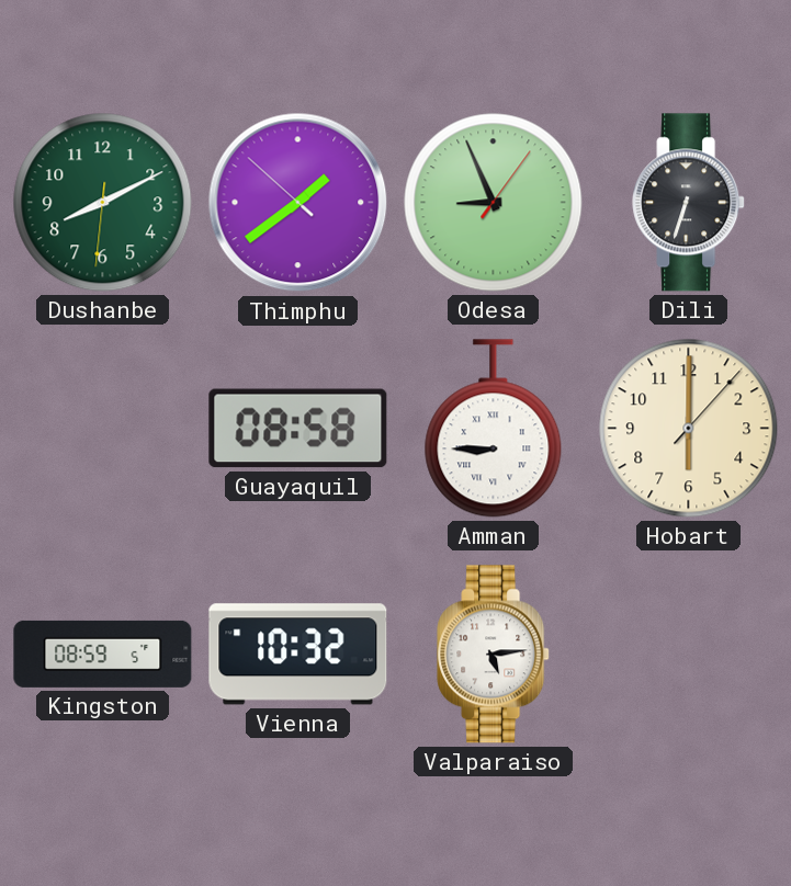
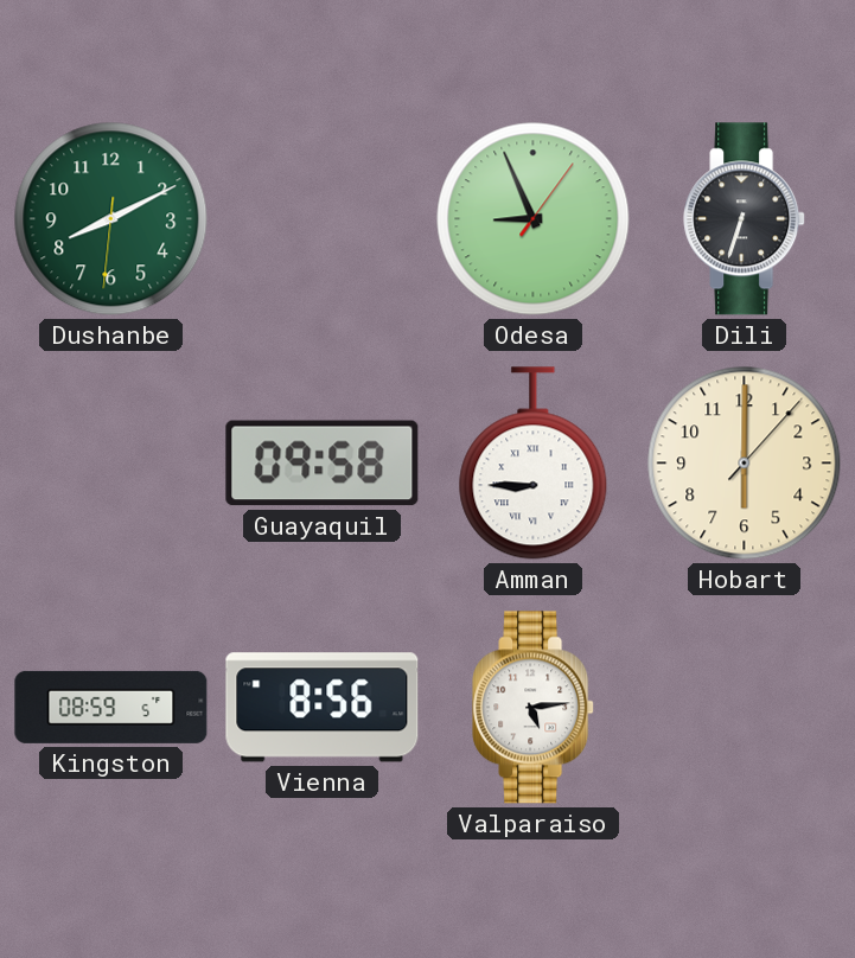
Thimphu: 1:38 -> none (298, 203)
Guayaquil: 08:58 -> 09:58 (323, 464)
Vienna: 10:32 -> 8:56 (323, 708)
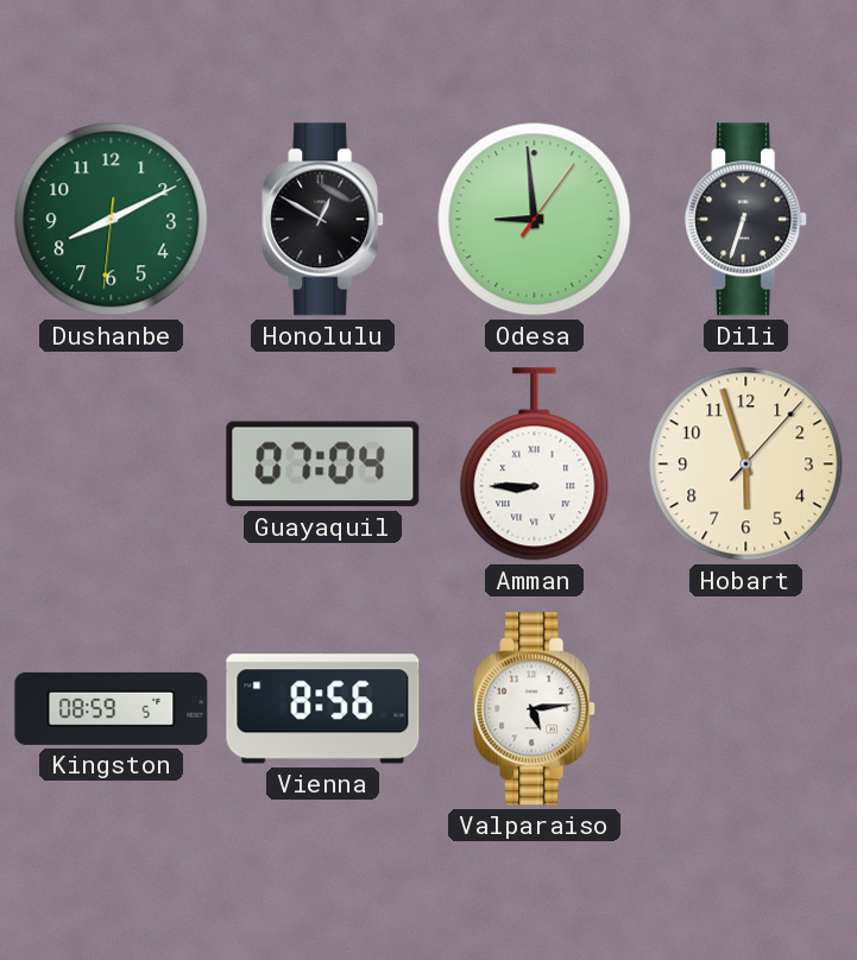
Honolulu: none -> 12:50 (323, 220)
Odesa: 8:56 -> 8:59 (535, 220)
Guayaquil: 09:58 -> 07:04 (323, 465)
Hobart: 6:00 -> 5:57 (746, 465)
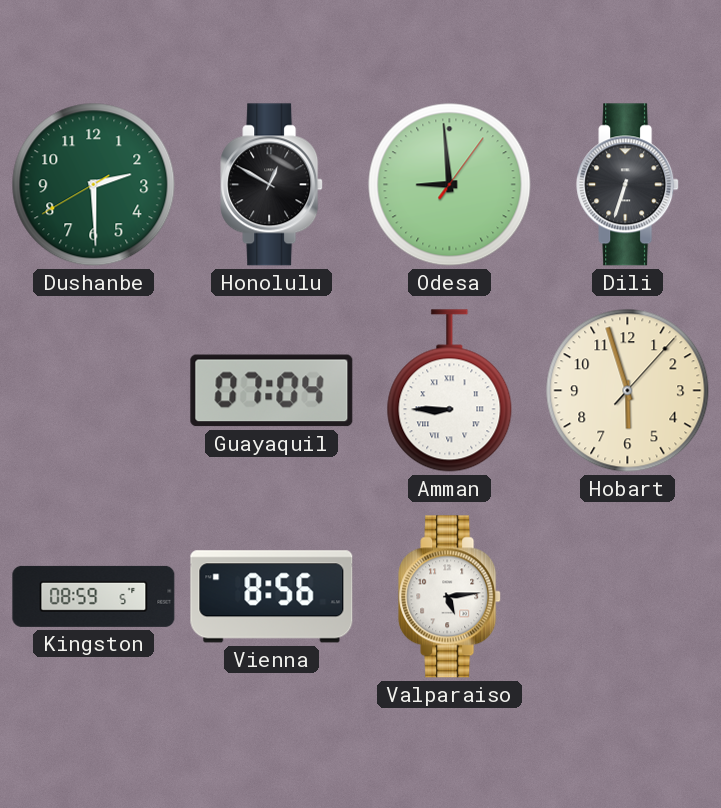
Dushanbe: 8:10 -> 2:29 (94, 185)
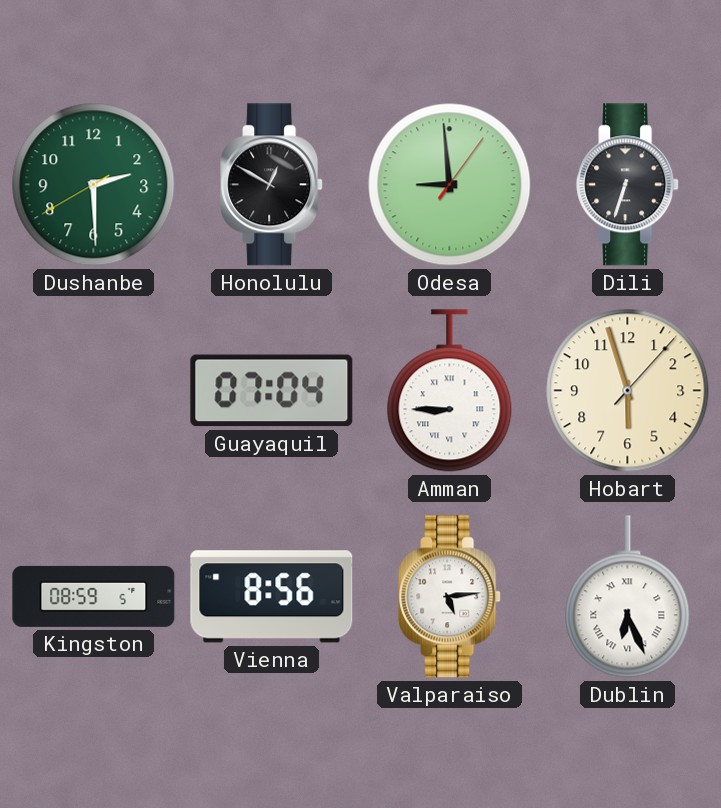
Dublin: none -> 6:26 (628, 597)
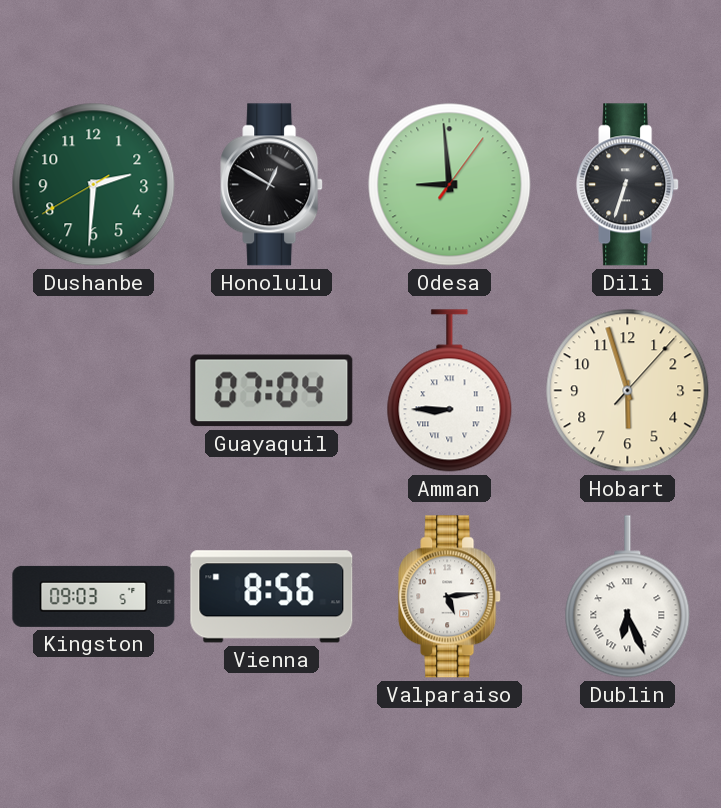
Dushanbe: 2:29 -> 2:30 (94, 185)
Kingston: 08:59 -> 09:03 (94, 596)
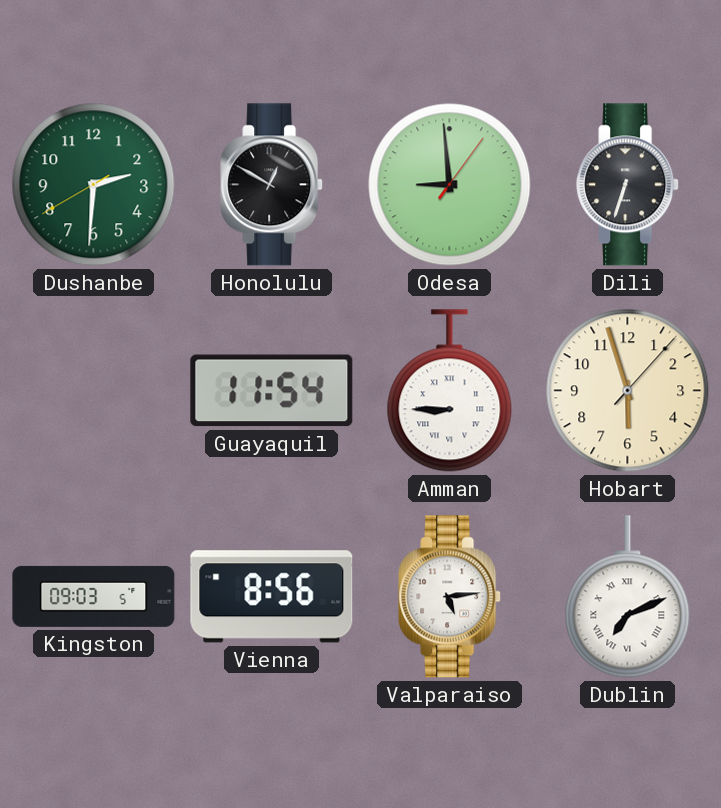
Guayaquil: 07:04 -> 11:54 (272, 391)
Dublin: 6:26 -> 7:11 (628, 597)
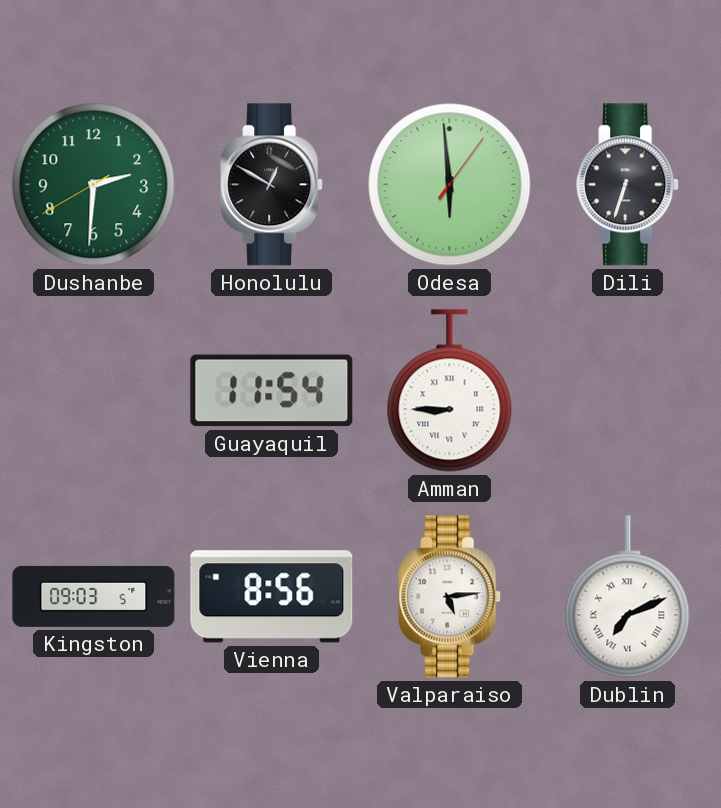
Odesa: 8:59 -> 5:59 (450, 185)
Hobart: 5:57 -> none (628, 391)
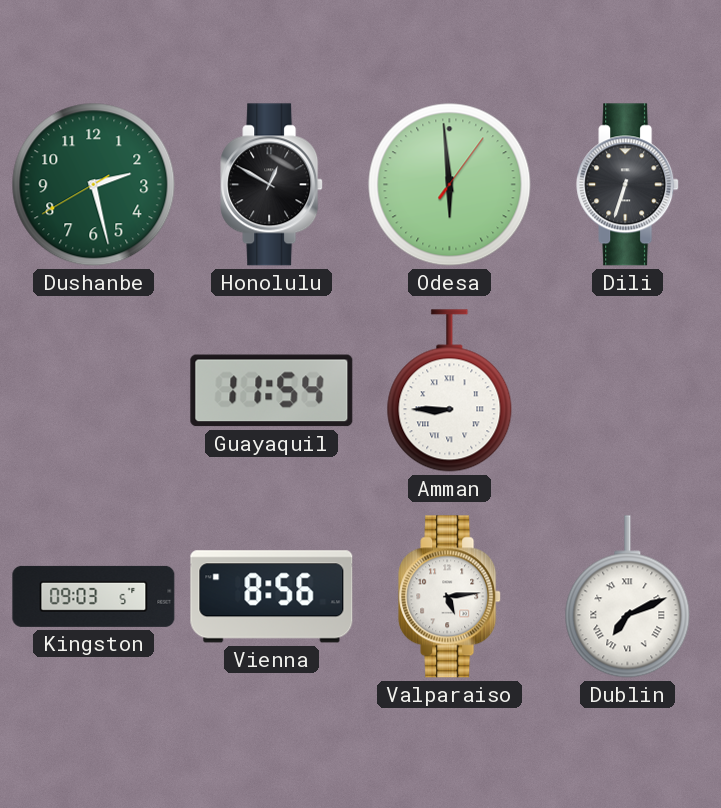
Dushanbe: 2:30 -> 2:27 (94, 185)
